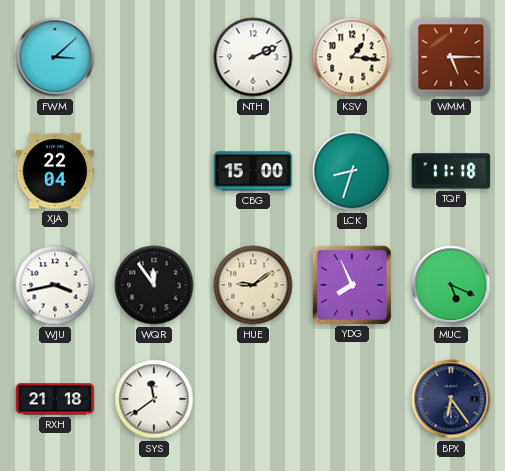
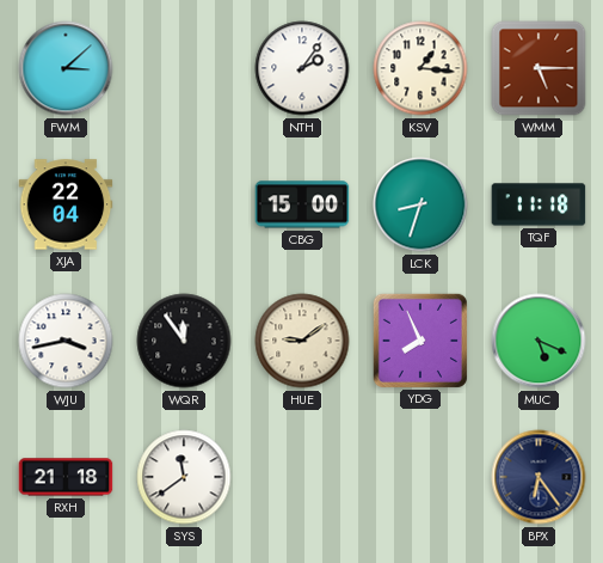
NTH: 2:11 -> 2:06 (302, 68)
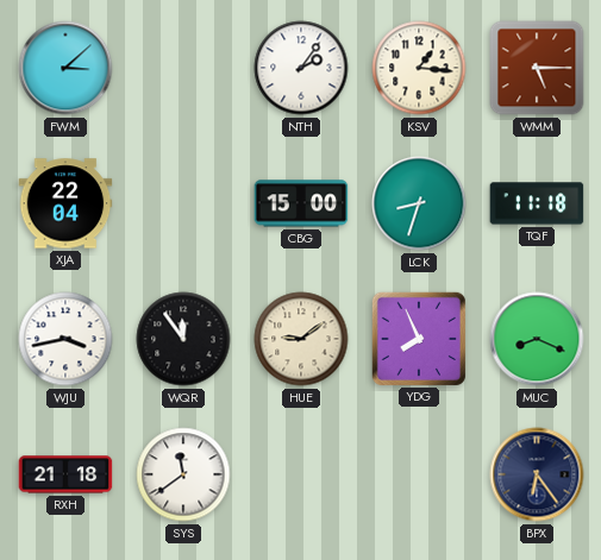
MUC: 5:19 -> 8:19 (537, 339)
